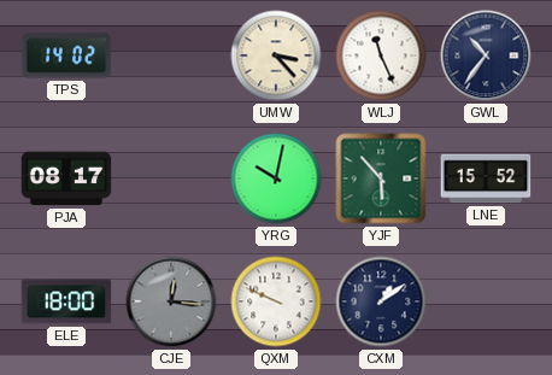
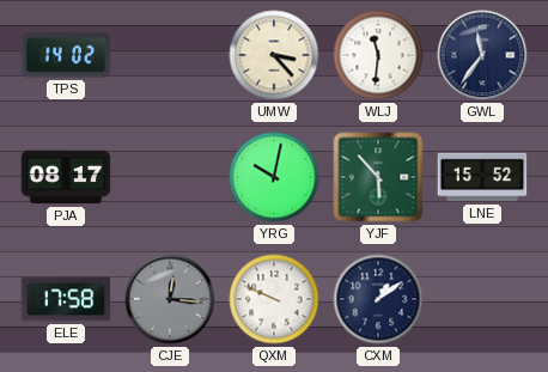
WLJ: 11:26 -> 11:31 (378, 55)
GWL: 10:36 -> 11:36 (482, 55)
ELE: 18:00 -> 17:58 (66, 299)
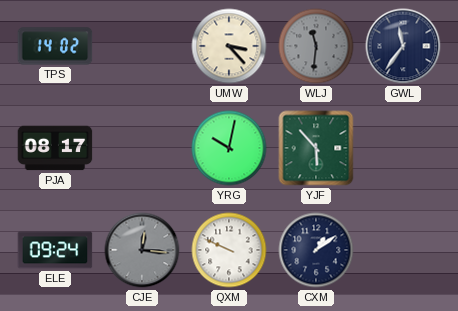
WLJ dial: white -> grey (316, 46)
LNE: 15:52 -> none (482, 177)
ELE: 17:58 -> 09:24 (55, 250)
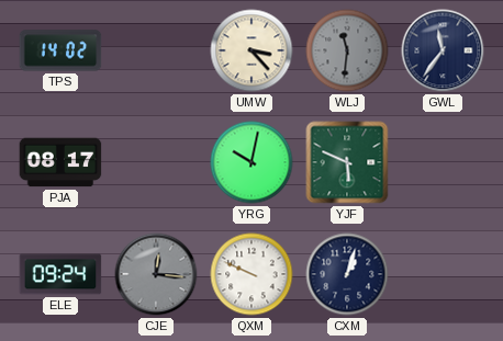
YJF: 5:53 -> 5:49 (347, 162)
CXM: 1:09 -> 1:03 (347, 274)
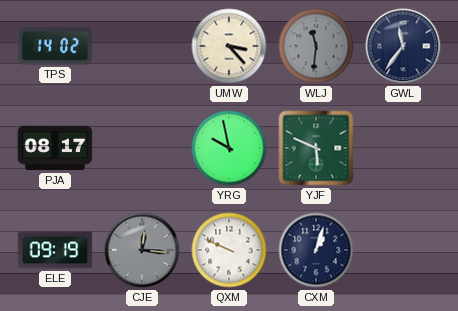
YRG: 10:02 -> 9:58 (229, 148)
ELE: 09:24 -> 09:19 (55, 250)
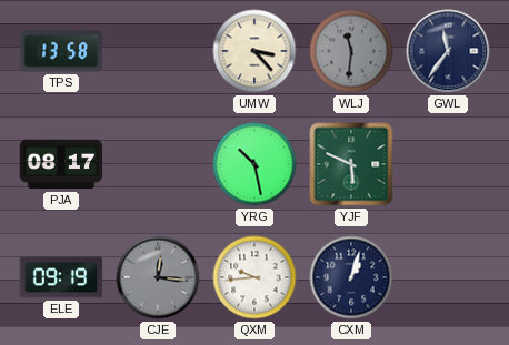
TPS: 14:02 -> 13:58 (61, 51)
YRG: 9:58 -> 10:28 (255, 164)
QXM: 9:49 -> 9:44 (255, 277)
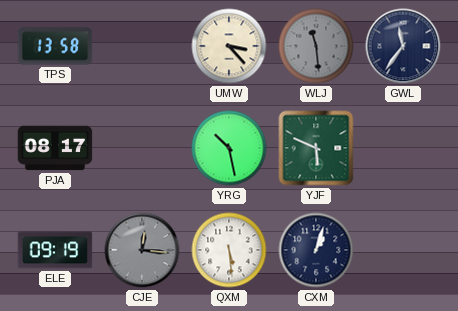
WLJ: 11:31 -> 11:29 (316, 46)
QXM: 9:44 -> 5:29 (229, 250)
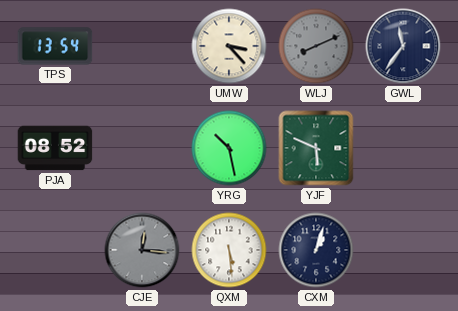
TPS: 13:58 -> 13:54 (55, 46)
WLJ: 11:29 -> 8:11 (316, 46)
PJA: 08:17 -> 08:52 (55, 148)
ELE: 09:19 -> none (55, 250)
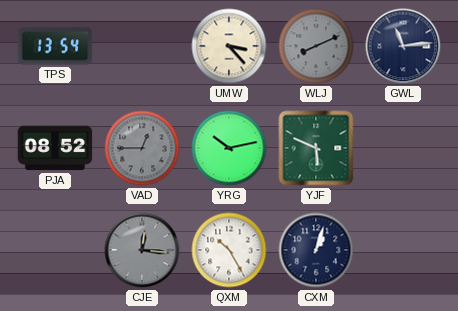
GWL: 11:36 -> 11:14 (403, 46)
VAD: none -> 12:45 (142, 148)
YRG: 10:28 -> 10:13 (229, 148)
QXM: 5:29 -> 10:25 (229, 250)
